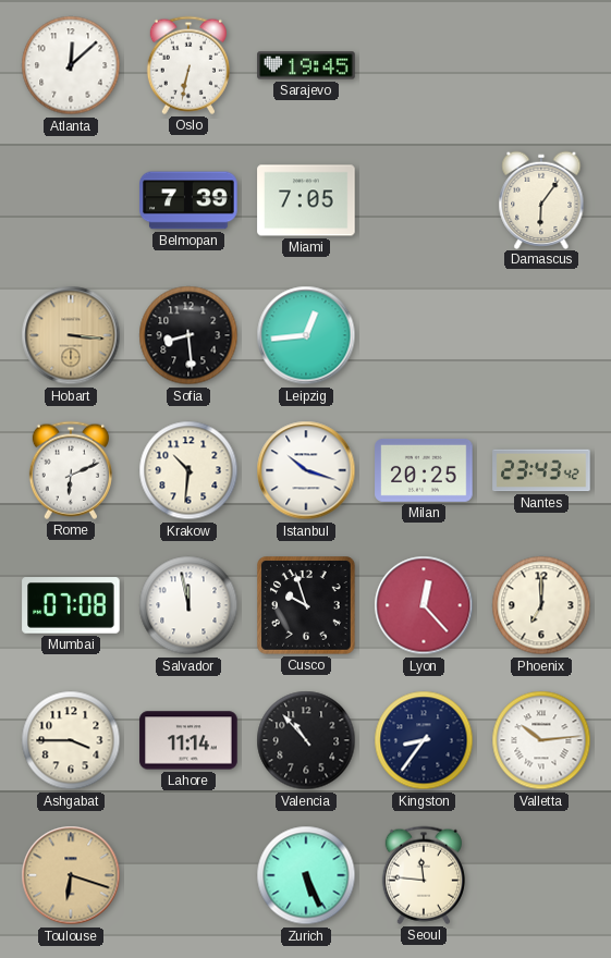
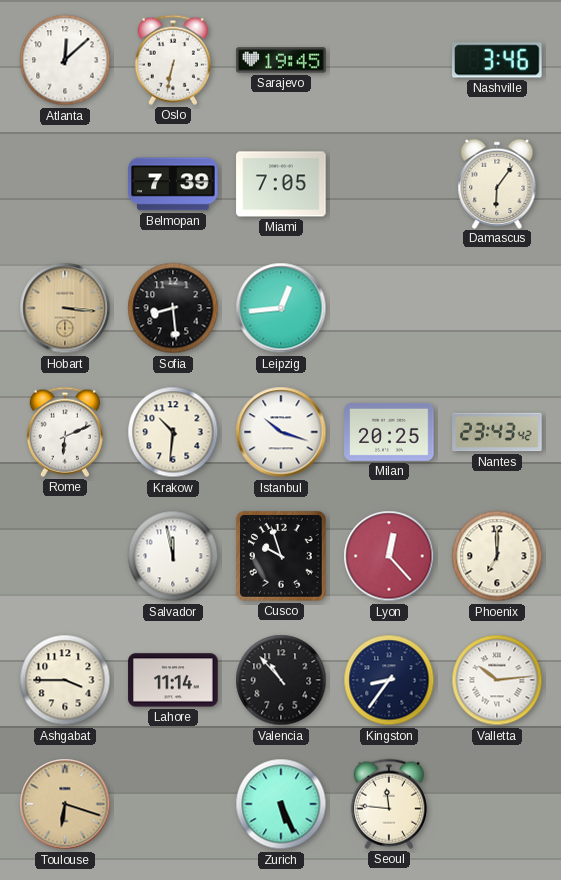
Nashville: none -> 3:46 (498, 60)
Mumbai: 07:08 -> none (71, 605)
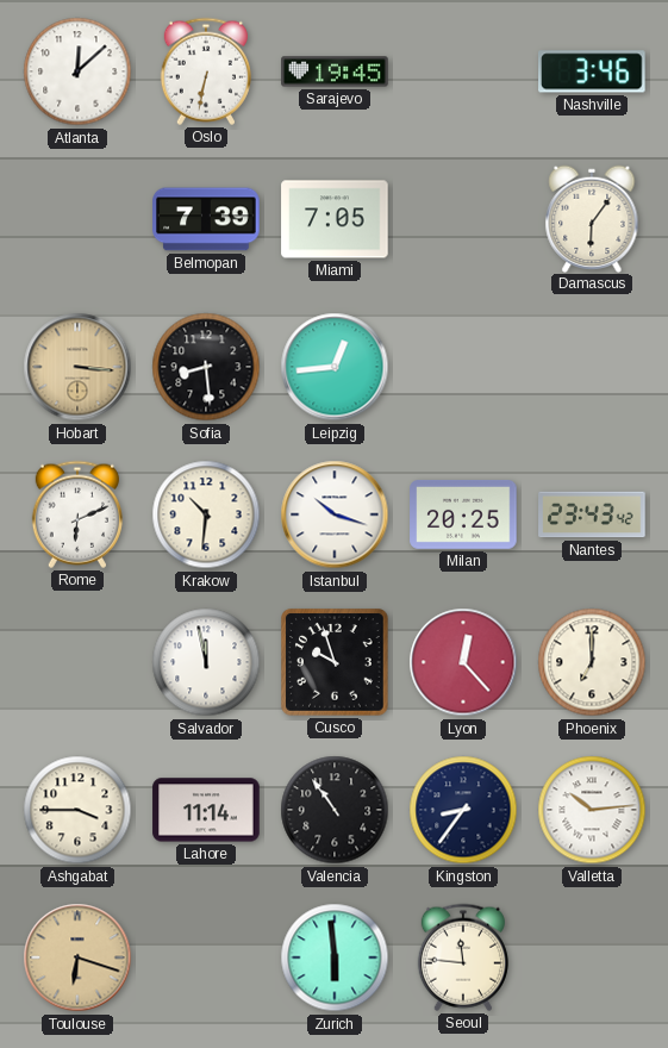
Valencia: 10:53 -> 10:54 (335, 810)
Zurich: 5:26 -> 5:59 (335, 957)
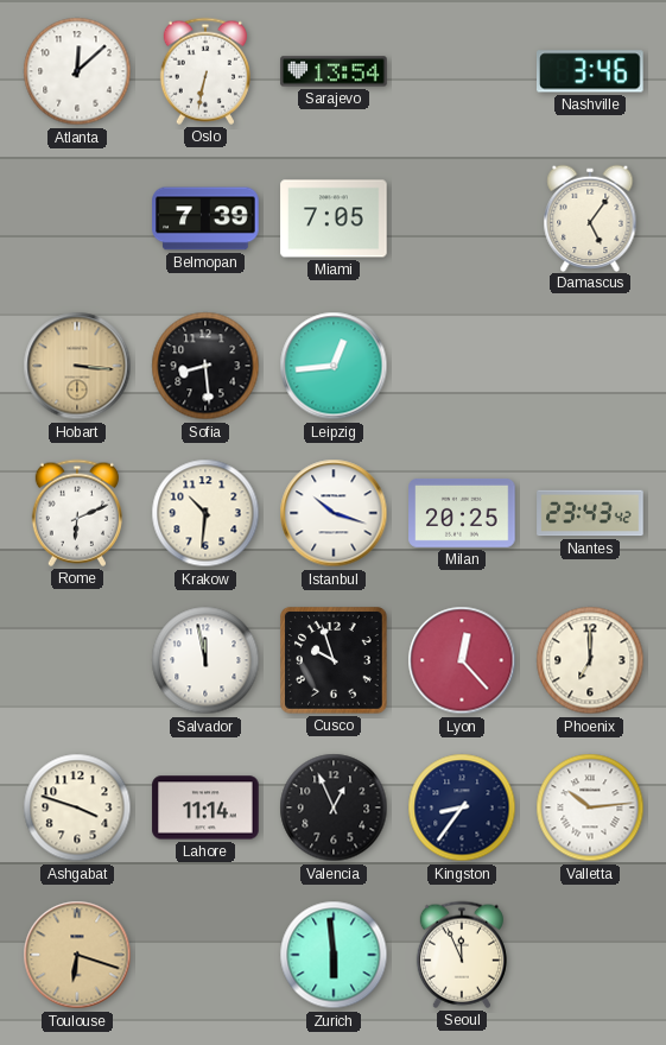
Sarajevo: 19:45 -> 13:54 (334, 71)
Damascus: 6:06 -> 5:06 (590, 217)
Ashgabat: 3:45 -> 3:48 (77, 807)
Valencia: 10:54 -> 12:56 (334, 807)
Seoul: 11:46 -> 11:56 (462, 955)
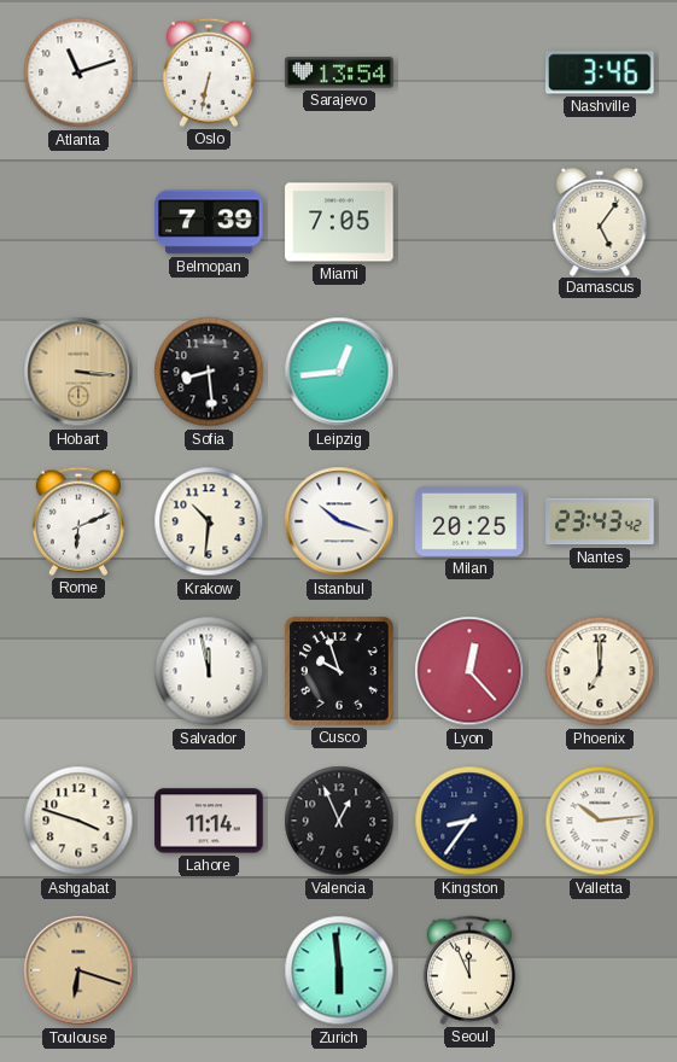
Atlanta: 12:08 -> 11:12 (78, 72)
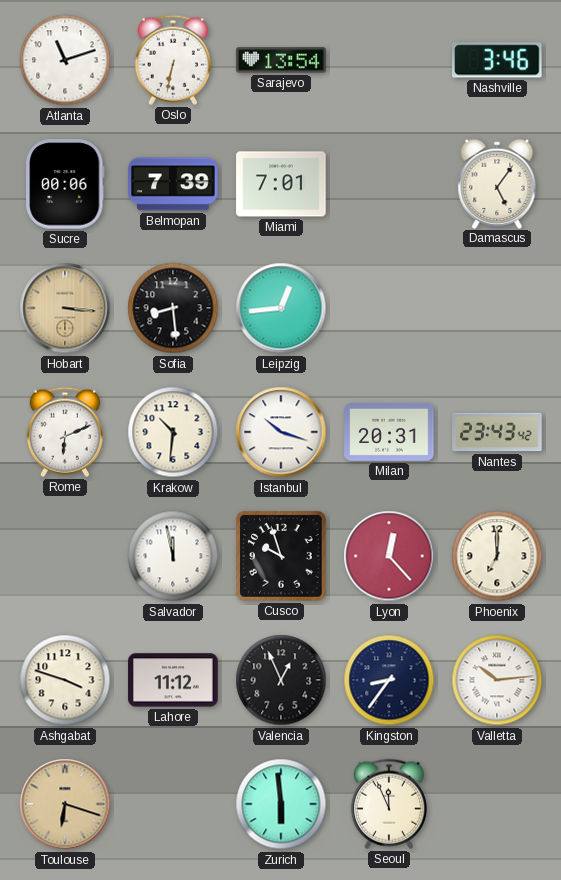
Sucre: none -> 00:06 (65, 184)
Miami: 7:05 -> 7:01 (281, 184)
Milan: 20:25 -> 20:31 (389, 432)
Lahore: 11:14 -> 11:12 (173, 680)
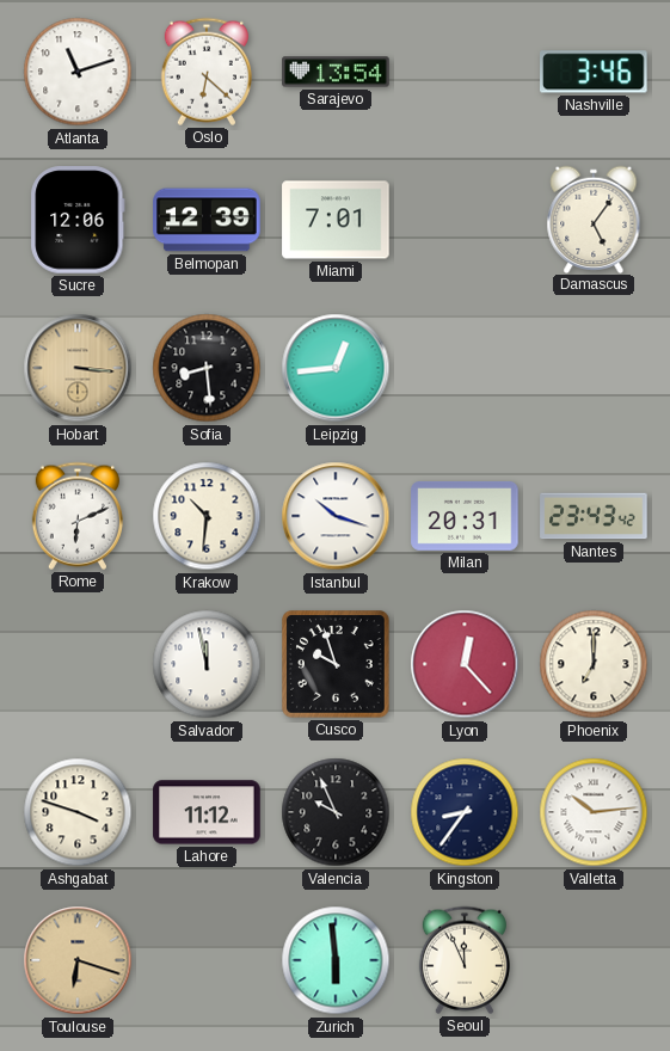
Oslo: 6:32 -> 6:22 (207, 72)
Sucre: 00:06 -> 12:06 (78, 220)
Belmopan: 7:39 -> 12:39 (207, 220)
Valencia: 12:56 -> 9:56 (336, 812)
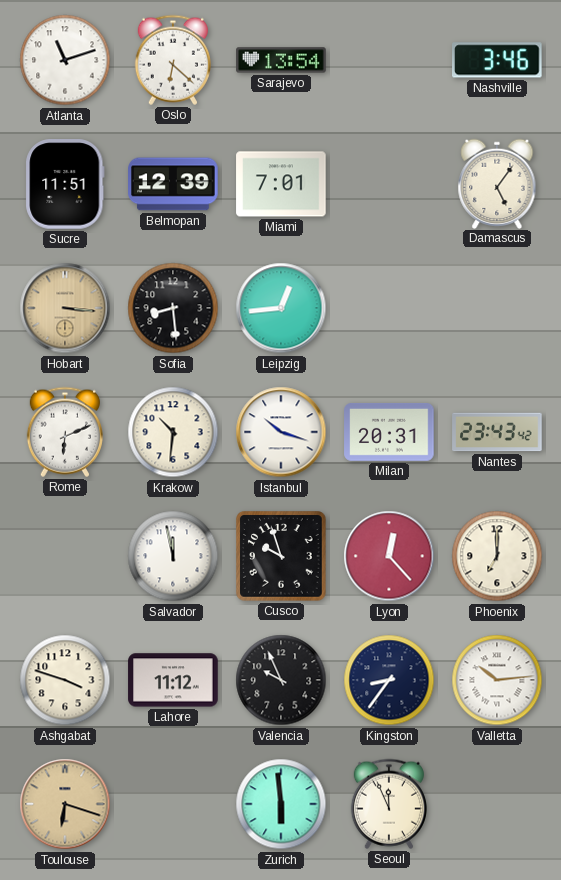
Sucre: 12:06 -> 11:51 (65, 184)
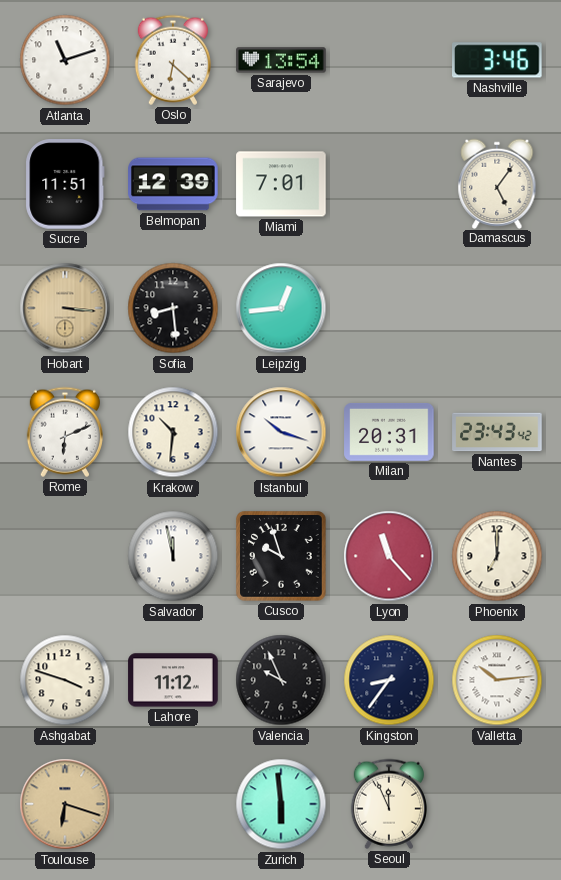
Lyon: 12:23 -> 11:23 (389, 556)
